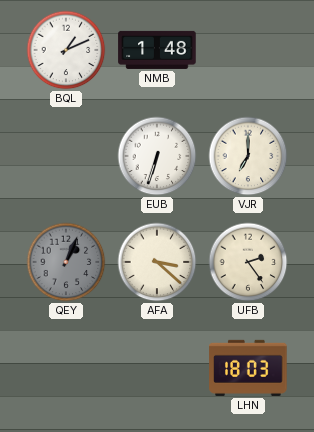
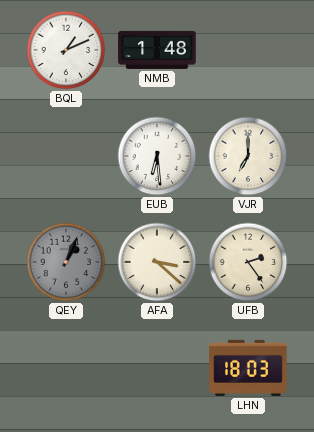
EUB: 6:33 -> 6:29 (157, 156)
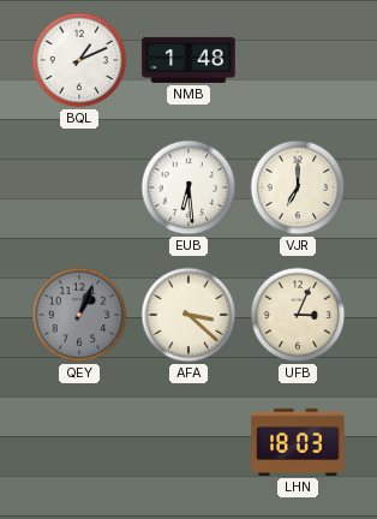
UFB: 2:24 -> 3:04 (298, 315)
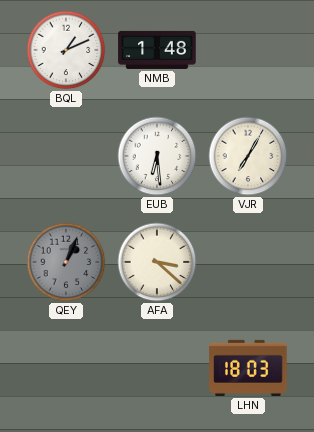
VJR: 7:00 -> 7:05 (248, 156)
UFB: 3:04 -> none (298, 315)
